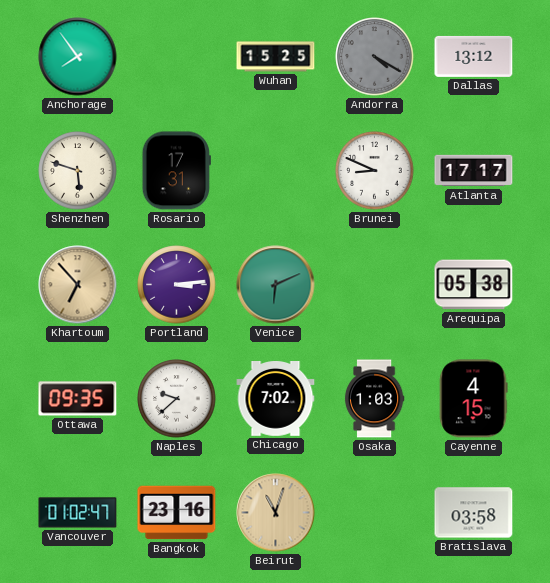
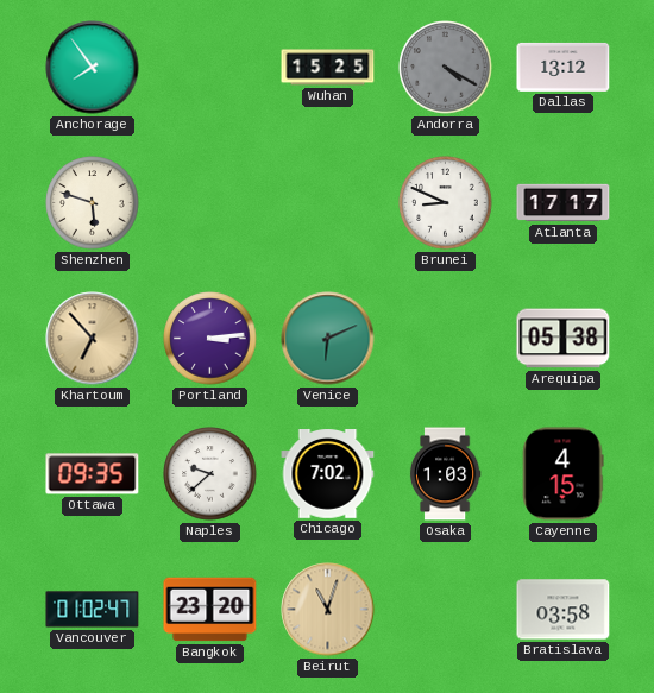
Rosario: 17:31 -> none (176, 171)
Bangkok: 23:16 -> 23:20 (210, 610)
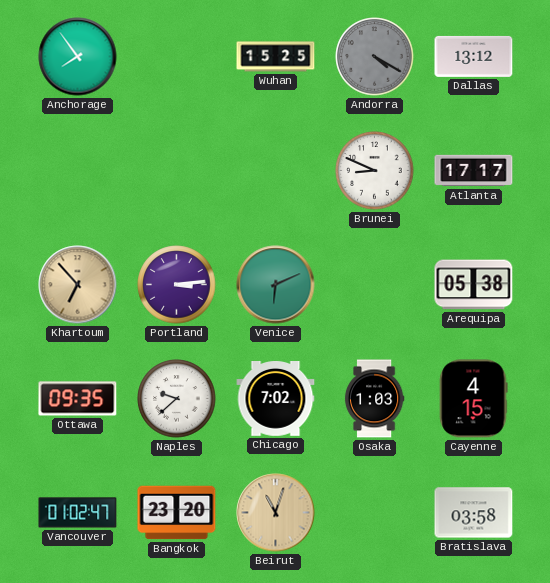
Shenzhen: 5:48 -> none (93, 203)
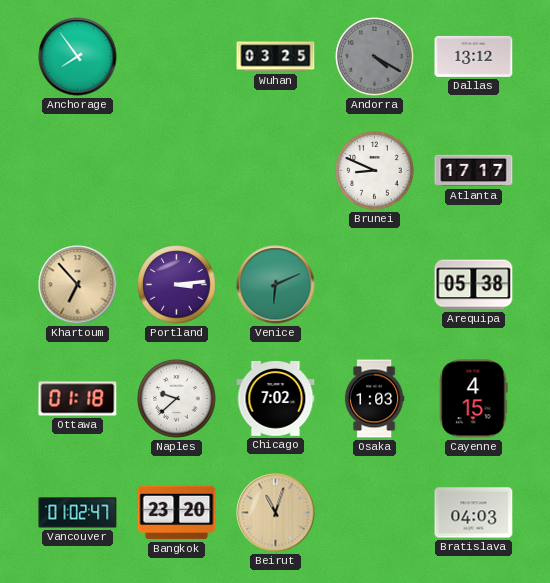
Wuhan: 15:25 -> 03:25 (276, 57)
Ottawa: 09:35 -> 01:18 (78, 399)
Bratislava: 03:58 -> 04:03 (474, 513)
